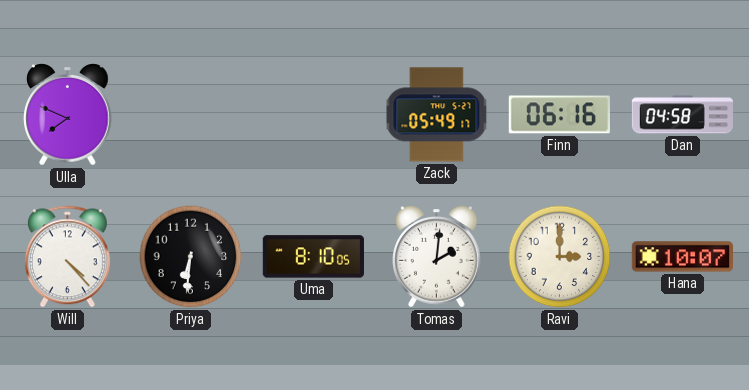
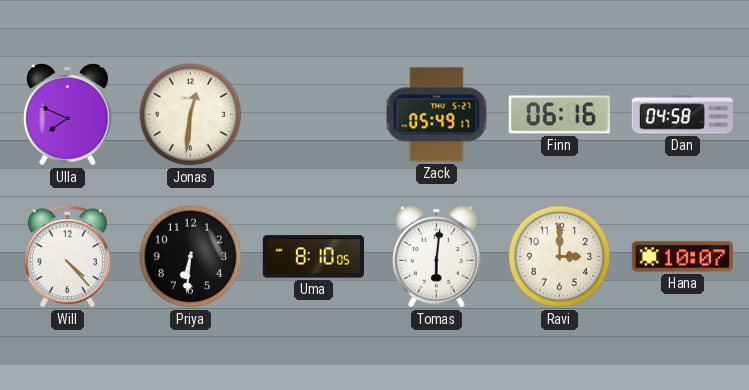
Jonas: none -> 12:31 (191, 115)
Tomas: 2:01 -> 6:01 (437, 257)
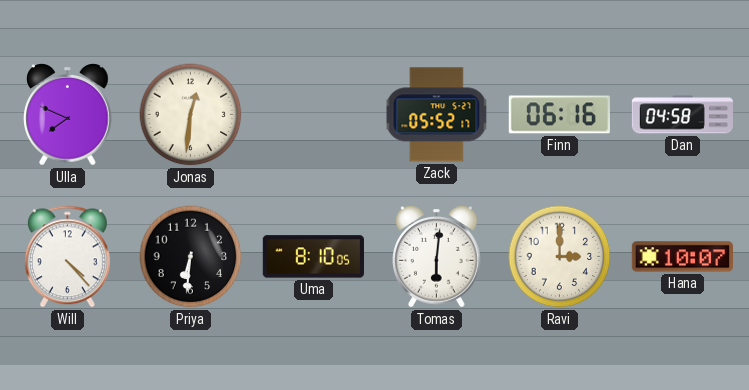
Zack: 05:49 -> 05:52 (437, 115)
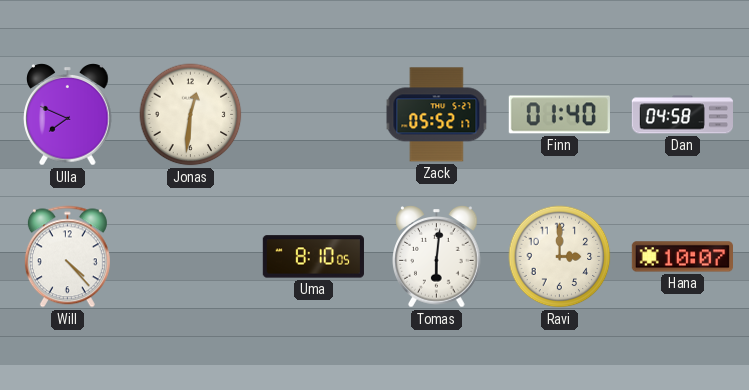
Finn: 06:16 -> 01:40 (559, 115)
Priya: 6:31 -> none (191, 257)
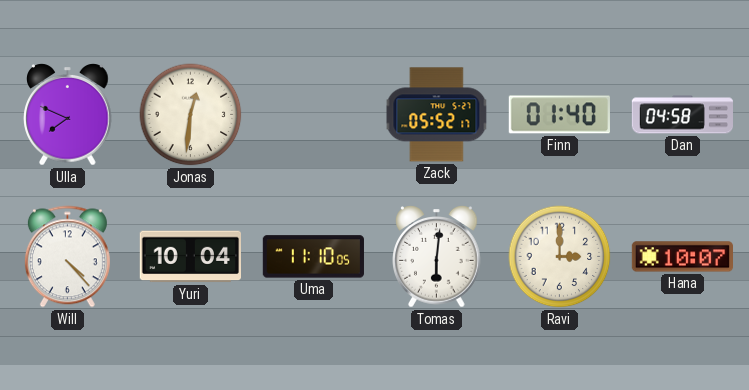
Yuri: none -> 10:04 (190, 257)
Uma: 8:10 -> 11:10 (313, 257)
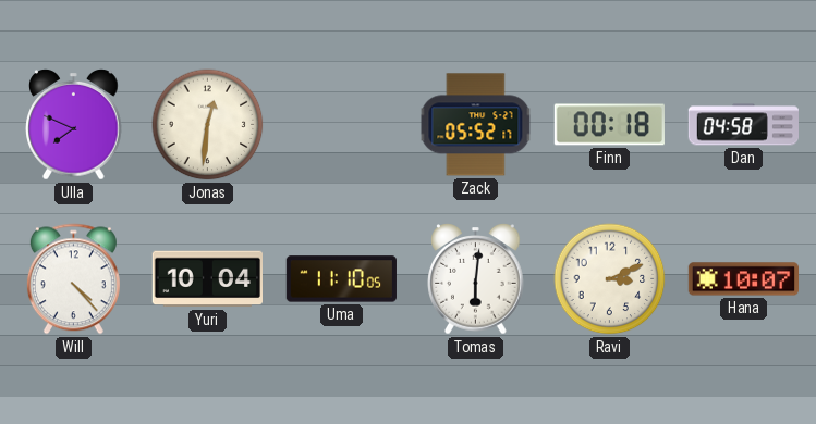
Finn: 01:40 -> 00:18 (609, 125)
Ravi: 3:00 -> 3:11 (610, 279)
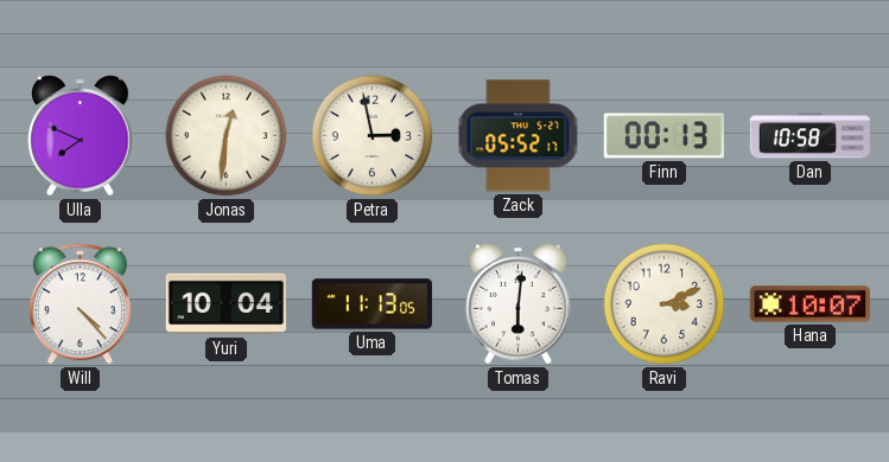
Petra: none -> 2:58 (373, 136)
Finn: 00:18 -> 00:13 (663, 136)
Dan: 04:58 -> 10:58 (809, 136)
Uma: 11:10 -> 11:13 (372, 304)
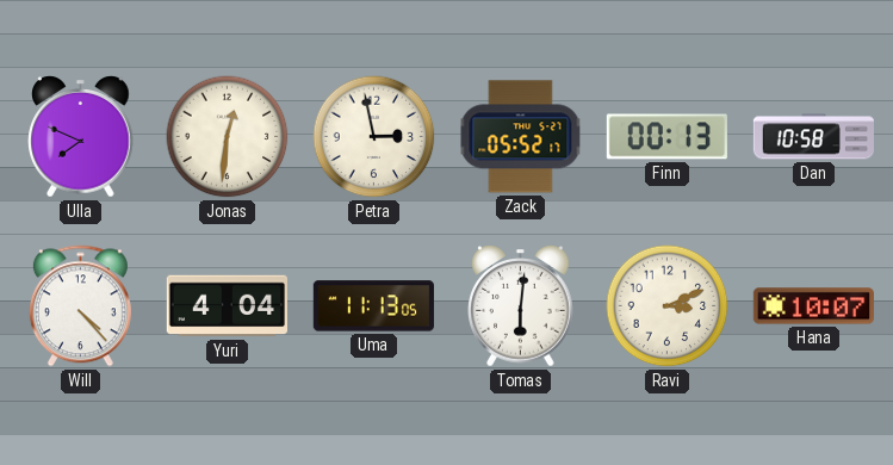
Yuri: 10:04 -> 4:04 (227, 306)
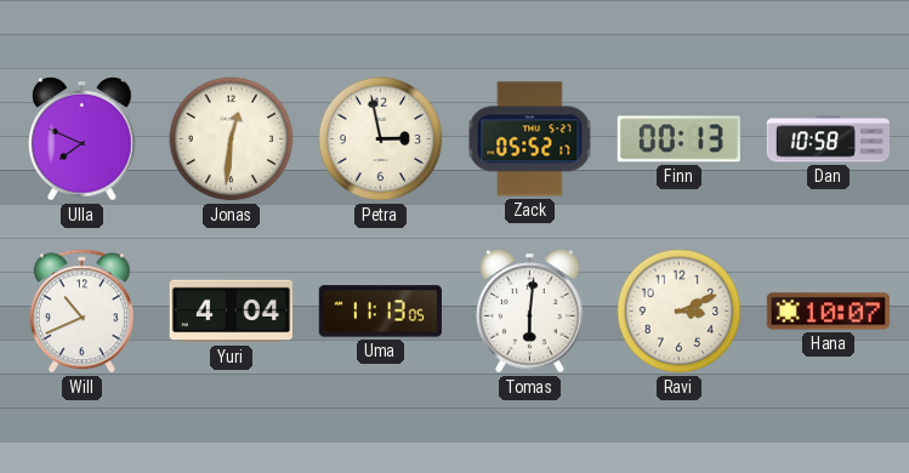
Will: 4:23 -> 10:41 (81, 312)
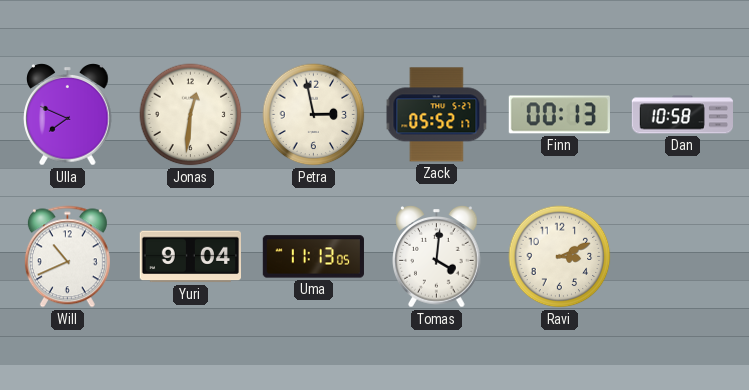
Yuri: 4:04 -> 9:04 (190, 257)
Tomas: 6:01 -> 4:01 (437, 257)
Hana: 10:07 -> none (828, 312)
